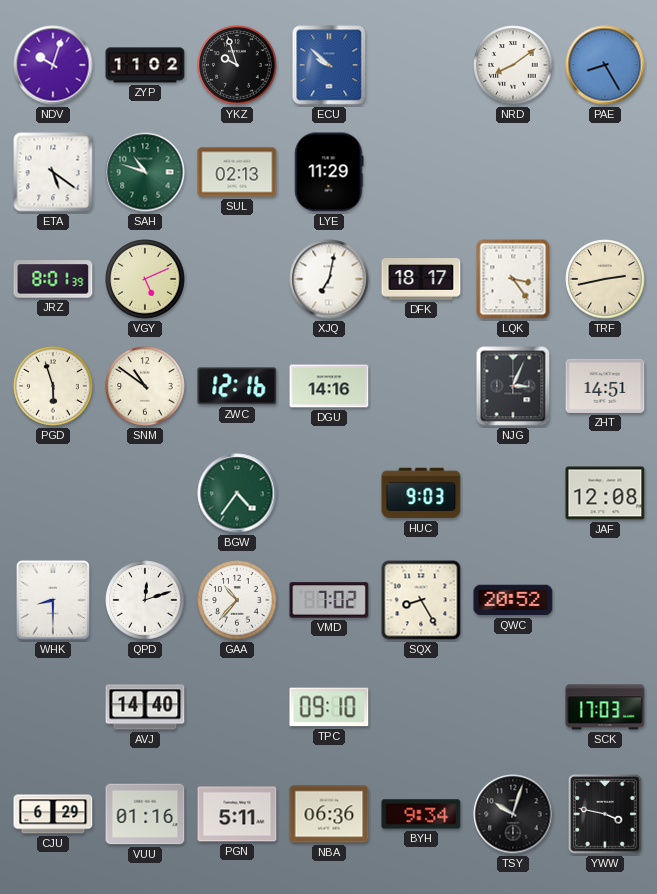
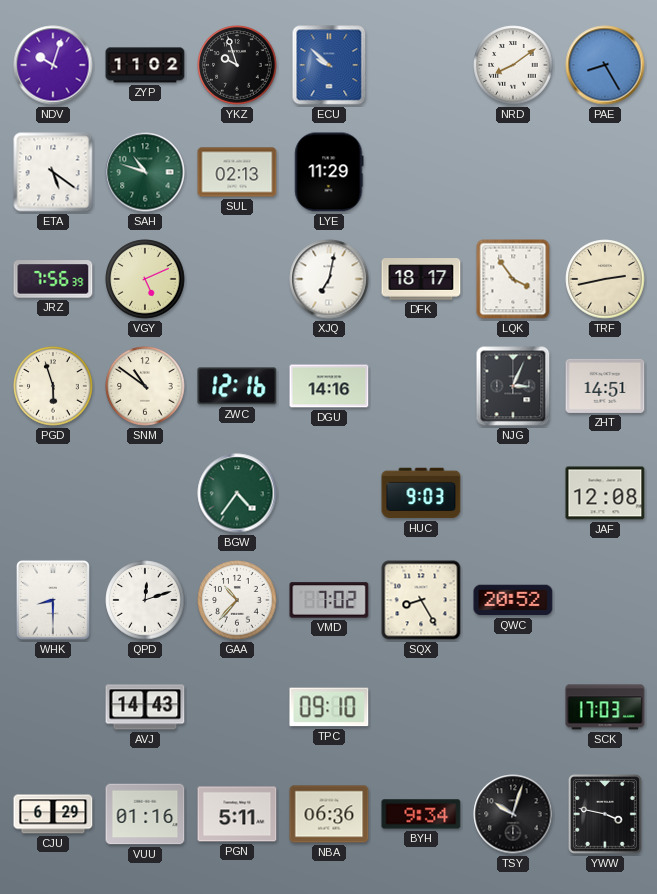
JRZ: 8:01 -> 7:56 (53, 279)
LQK: 3:24 -> 3:54 (513, 279)
AVJ: 14:40 -> 14:43 (145, 707)
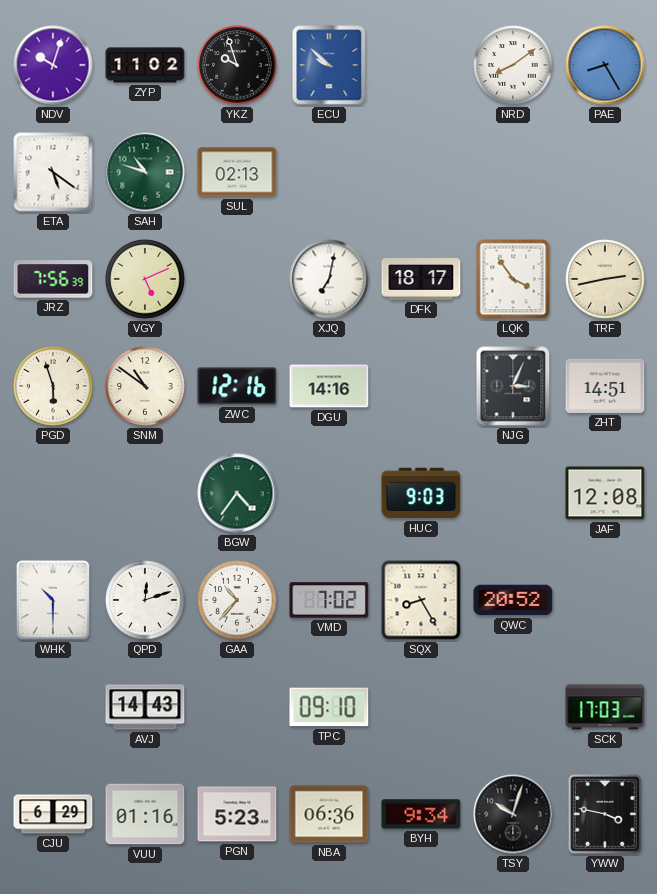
LYE: 11:29 -> none (329, 172)
WHK: 8:30 -> 10:30 (53, 600)
PGN: 5:11 -> 5:23 (237, 814)
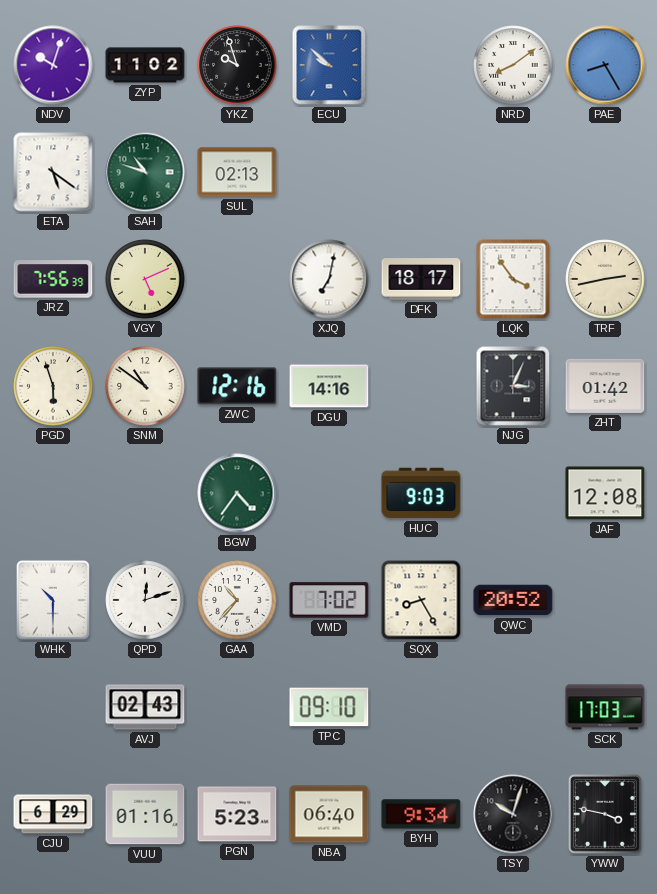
ZHT: 14:51 -> 01:42 (605, 386)
AVJ: 14:43 -> 02:43 (145, 707)
NBA: 06:36 -> 06:40 (329, 814)
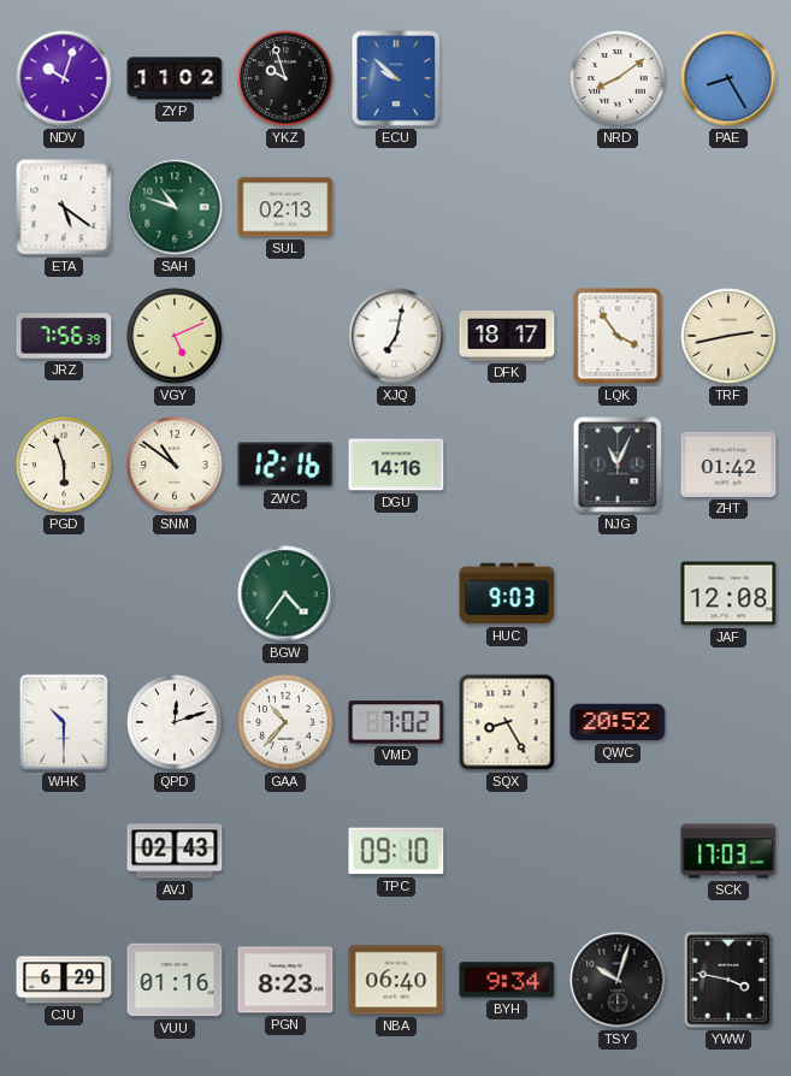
NJG: 3:04 -> 11:04 (618, 465)
PGN: 5:23 -> 8:23 (285, 980)
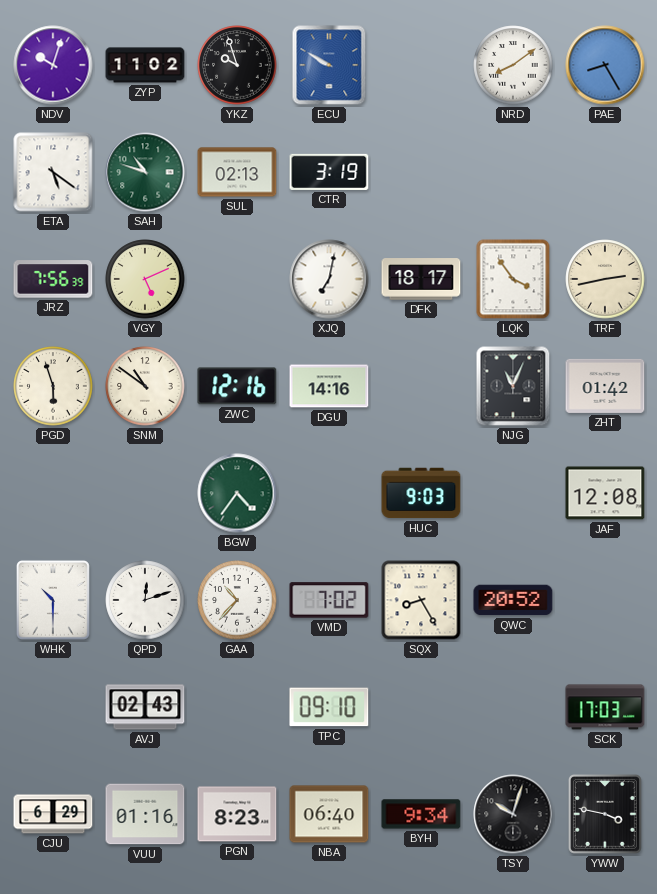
ECU: 9:52 -> 9:50 (329, 65)
CTR: none -> 3:19 (329, 172)
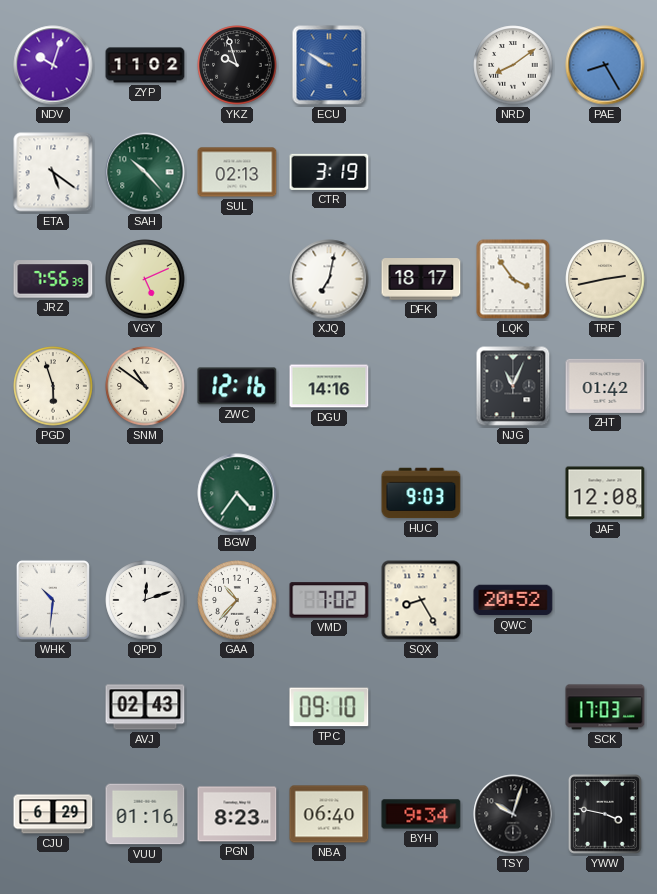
SAH: 10:48 -> 10:23 (145, 172)
WHK: 10:30 -> 10:31 (53, 600)
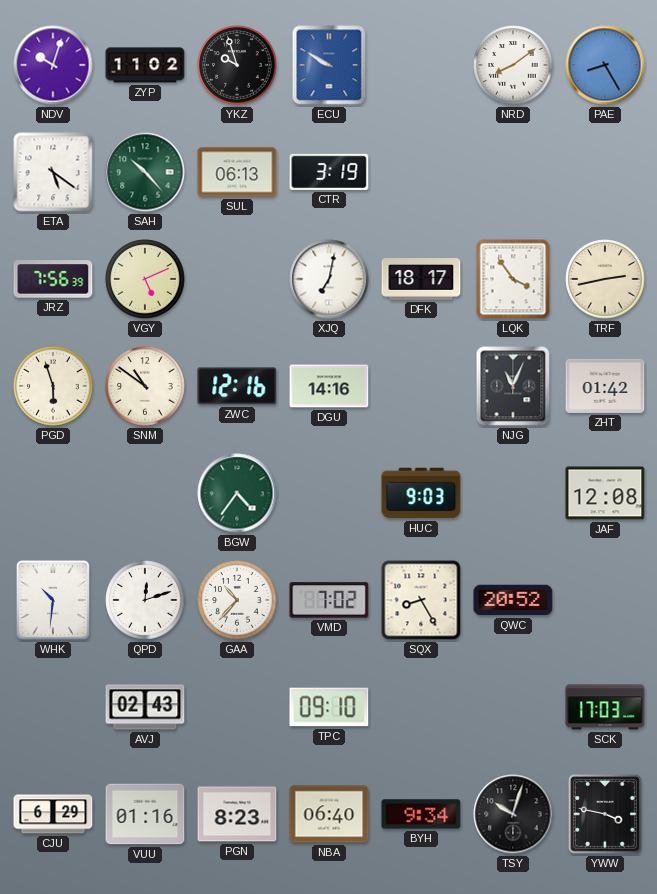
SUL: 02:13 -> 06:13 (237, 172)
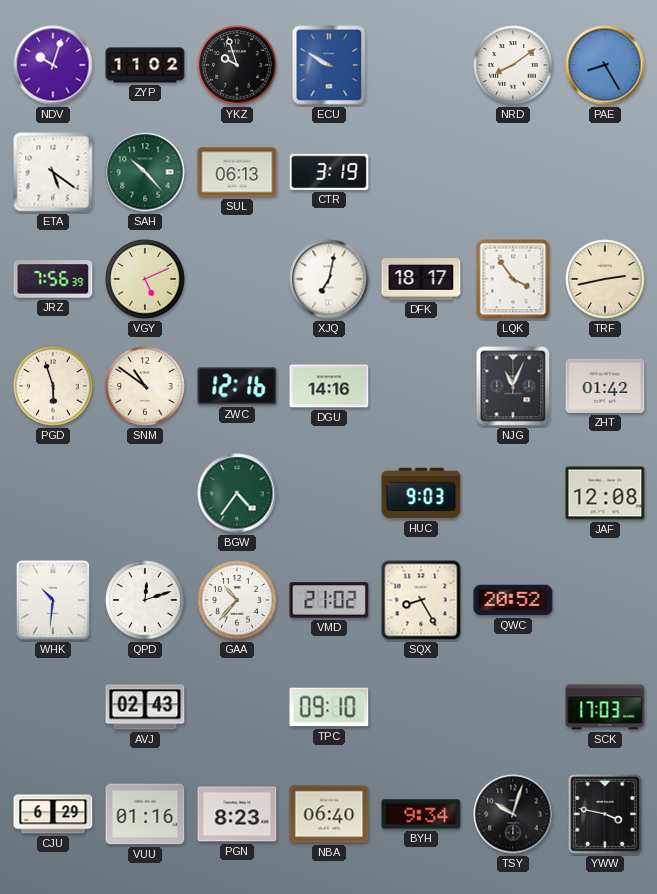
VMD: 7:02 -> 21:02 (329, 600)
